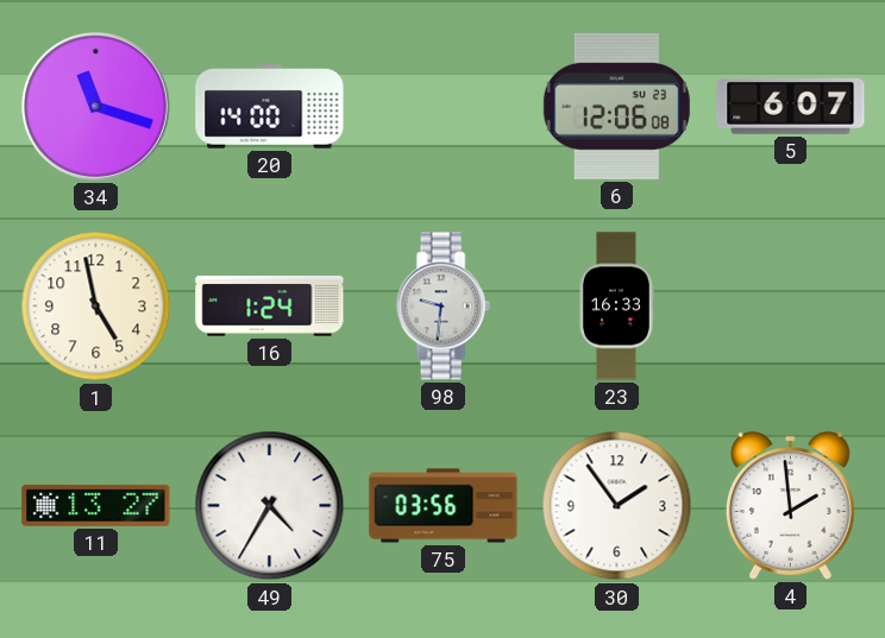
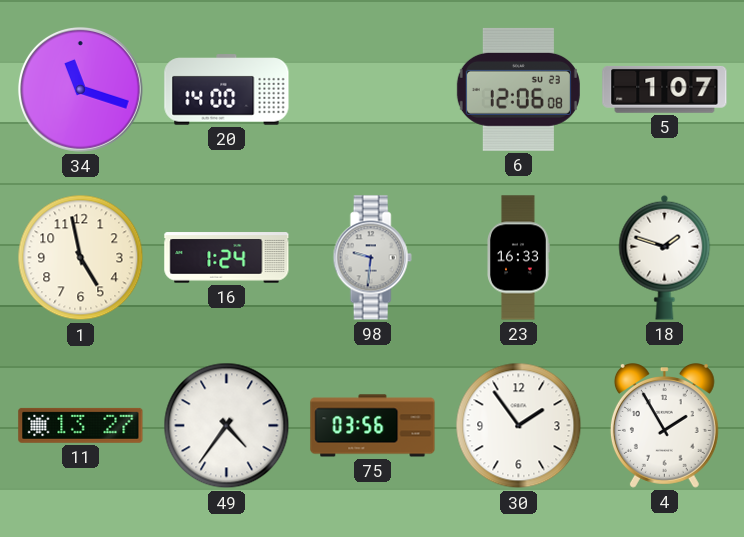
5: 6:07 -> 1:07 (665, 89)
18: none -> 1:48 (665, 257)
49: 4:35 -> 4:36 (227, 426)
4: 1:59 -> 1:55 (664, 426)
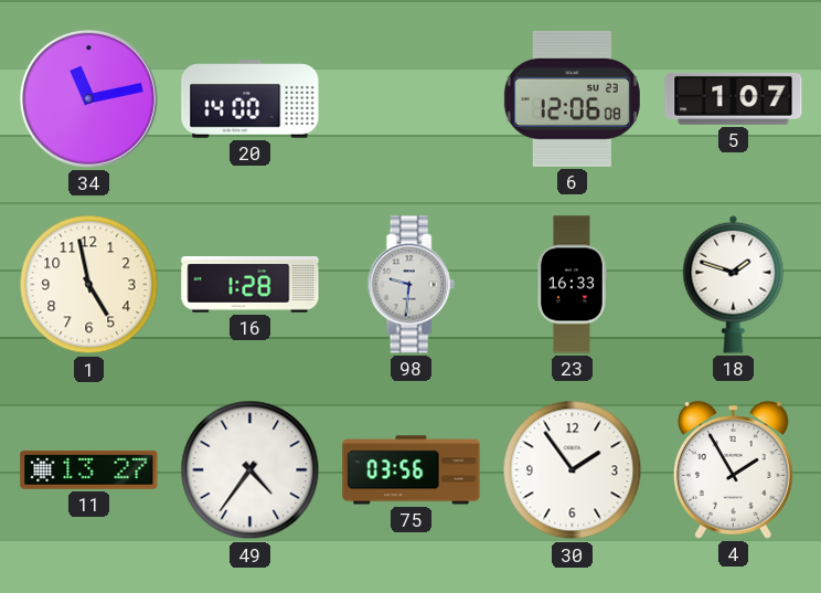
34: 11:18 -> 11:13 (88, 98)
16: 1:24 -> 1:28 (250, 285)
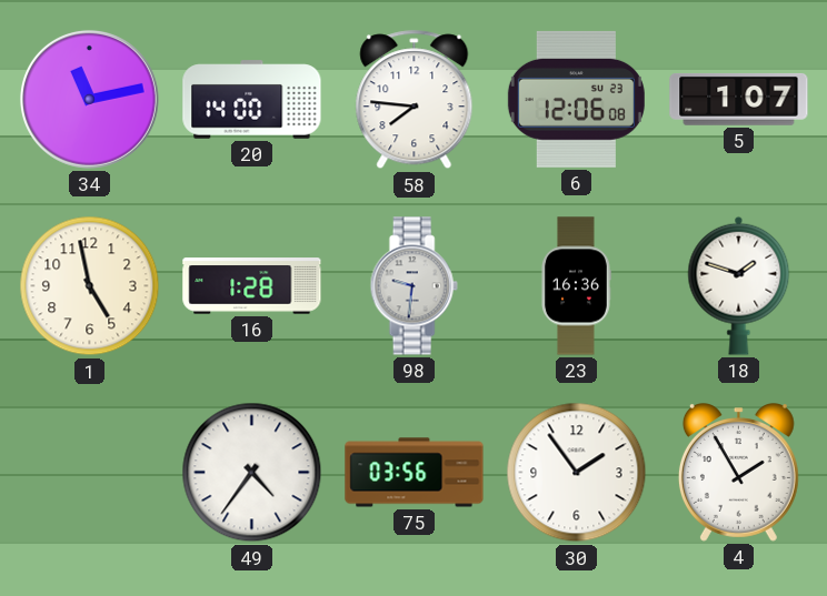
58: none -> 7:46 (415, 100)
23: 16:33 -> 16:36 (577, 286)
11: 13:27 -> none (89, 469)
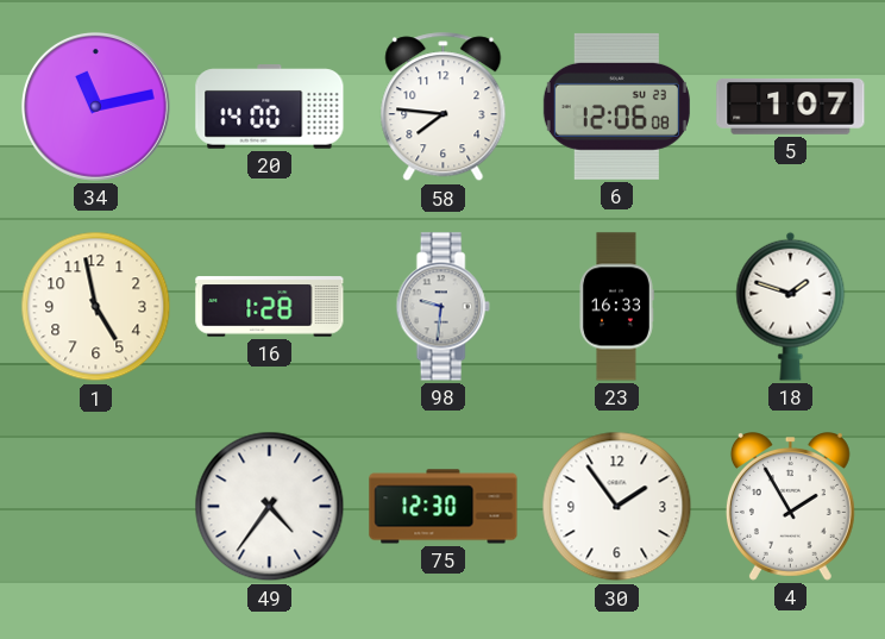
23: 16:36 -> 16:33 (617, 307)
75: 03:56 -> 12:30 (444, 507)
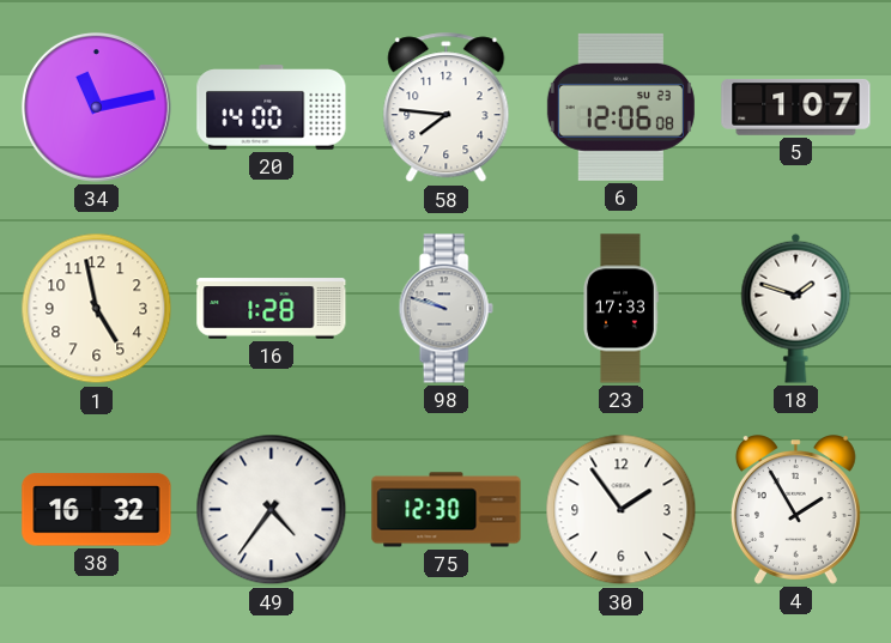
98: 9:31 -> 9:48 (445, 309)
23: 16:33 -> 17:33 (622, 309)
38: none -> 16:32 (97, 510)
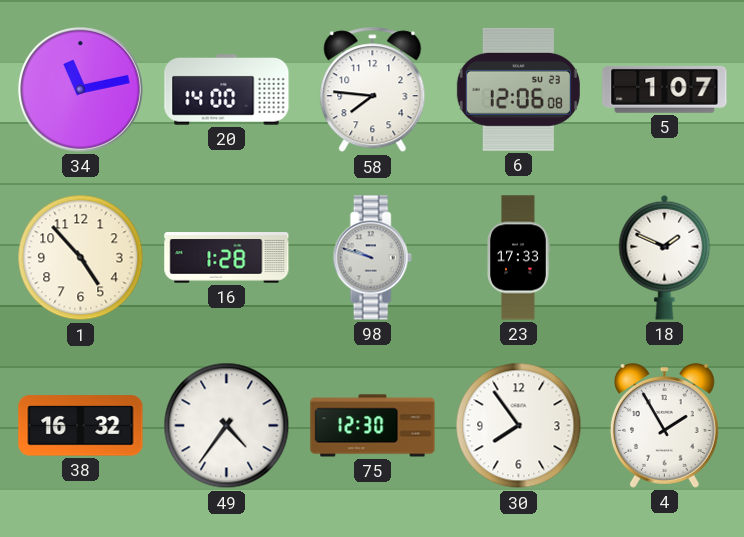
1: 4:58 -> 4:53 (81, 258)
18: 1:48 -> 1:49 (665, 257)
30: 1:54 -> 7:54 (519, 426)
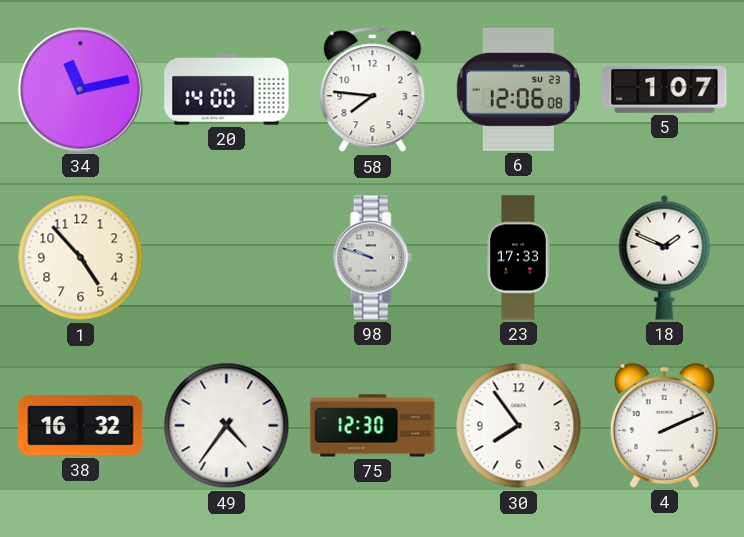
16: 1:28 -> none (227, 258)
4: 1:55 -> 2:11 (664, 426)
